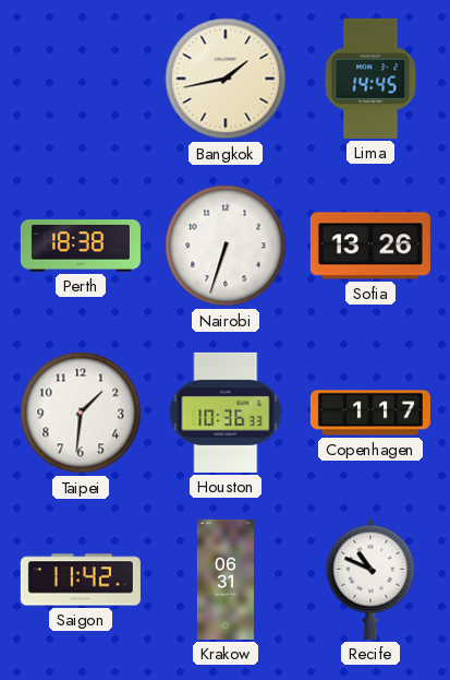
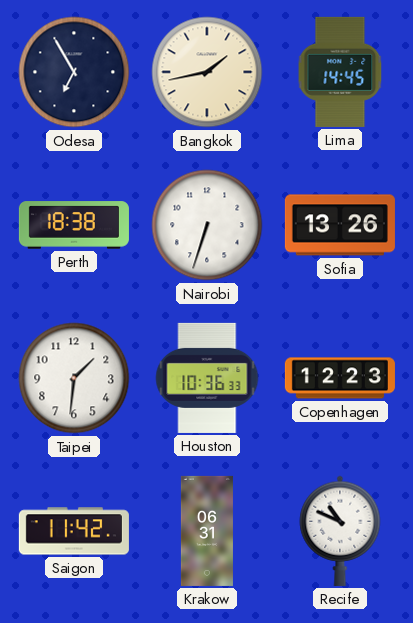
Odesa: none -> 6:55 (74, 72)
Copenhagen: 1:17 -> 12:23 (340, 378)
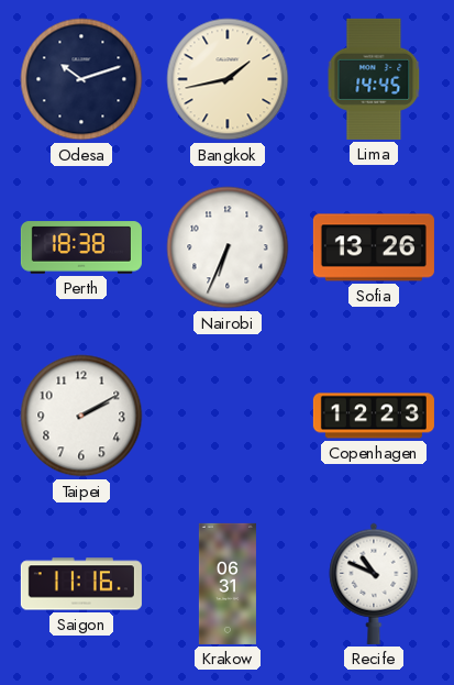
Odesa: 6:55 -> 10:12 (81, 79)
Nairobi: 6:33 -> 6:34 (228, 247)
Taipei: 1:31 -> 2:10 (81, 416)
Houston: 10:36 -> none (207, 378)
Saigon: 11:42 -> 11:16 (81, 584)
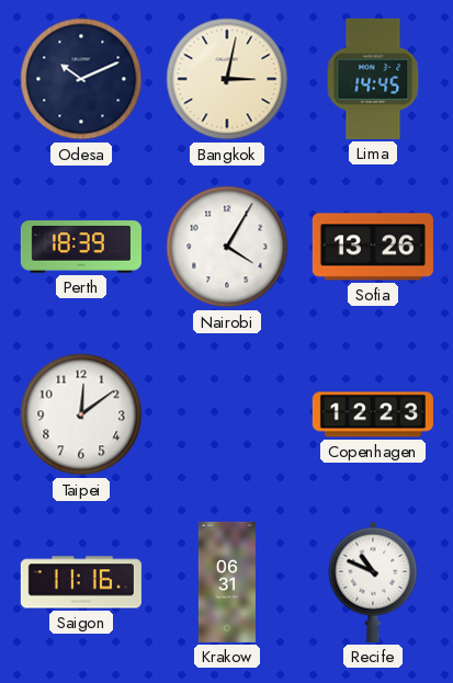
Odesa: 10:12 -> 10:11 (81, 79)
Bangkok: 1:43 -> 3:02 (227, 79)
Perth: 18:38 -> 18:39 (81, 247)
Nairobi: 6:34 -> 4:05 (227, 247)
Taipei: 2:10 -> 12:09 (81, 414)
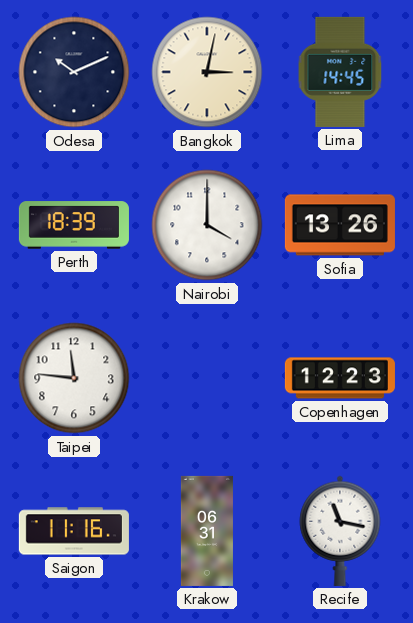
Nairobi: 4:05 -> 4:00 (207, 225)
Taipei: 12:09 -> 11:46 (74, 378)
Recife: 10:49 -> 11:17 (340, 531)
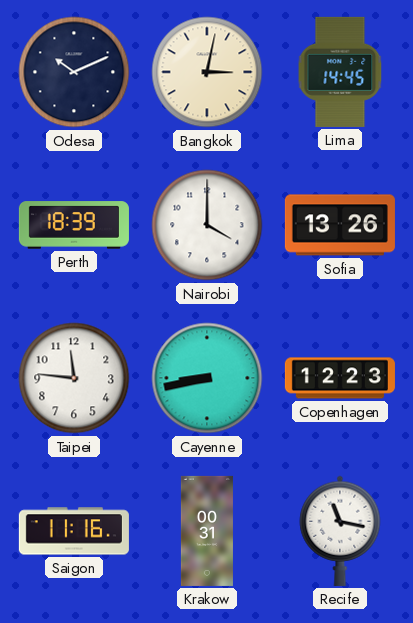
Cayenne: none -> 8:43 (207, 378)
Krakow: 06:31 -> 00:31 (207, 531)
